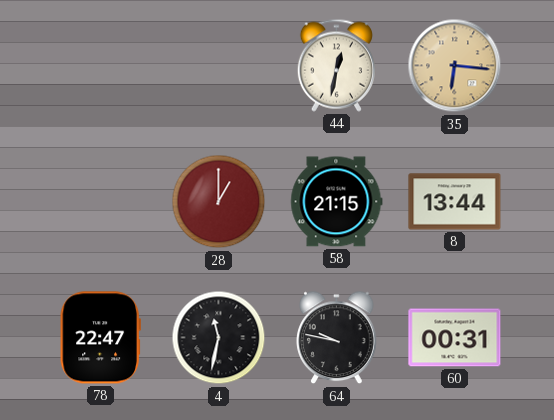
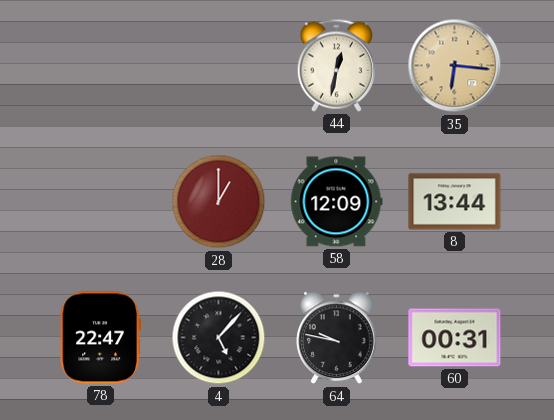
58: 21:15 -> 12:09 (337, 202)
4: 11:32 -> 5:07 (219, 338)
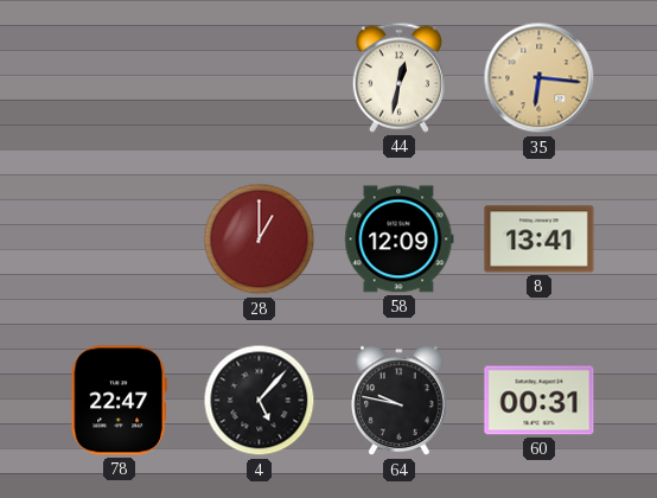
8: 13:44 -> 13:41 (540, 240)
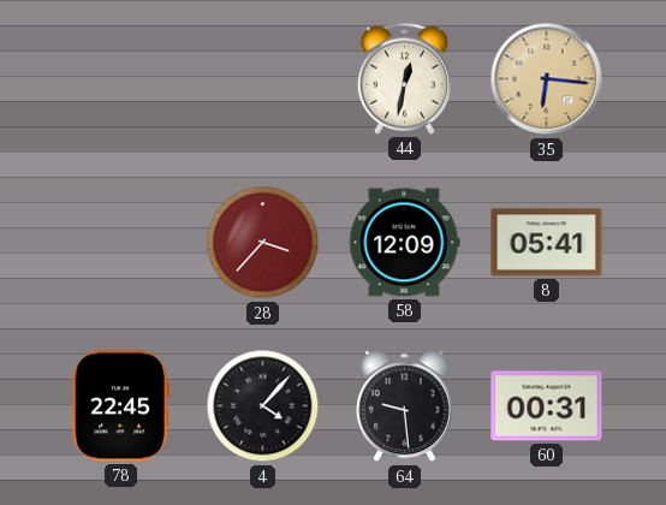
28: 1:00 -> 3:37 (263, 243)
8: 13:41 -> 05:41 (547, 243)
78: 22:47 -> 22:45 (120, 406)
4: 5:07 -> 4:07 (263, 406)
64: 9:47 -> 9:29 (405, 406)
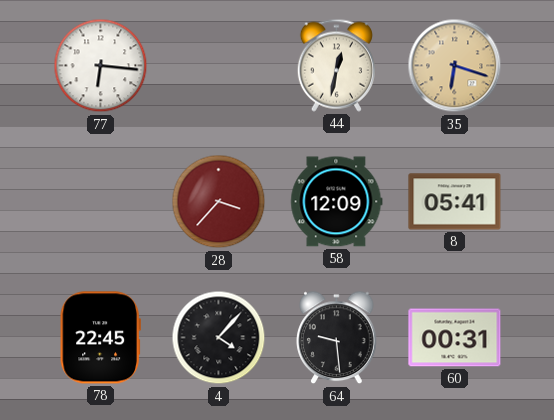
77: none -> 6:16 (101, 66)
35: 6:16 -> 6:18 (455, 66)
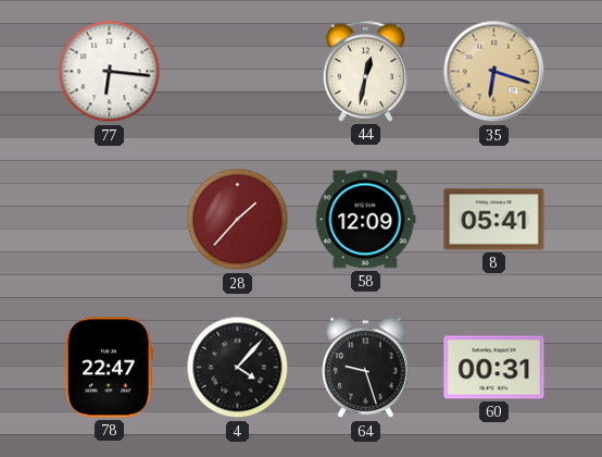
28: 3:37 -> 1:37 (238, 220)
78: 22:45 -> 22:47 (109, 368)
64: 9:29 -> 9:27 (366, 368)
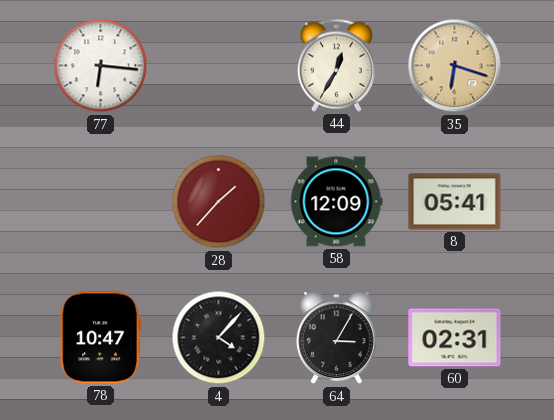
44: 12:32 -> 12:35 (336, 65)
78: 22:47 -> 10:47 (100, 338)
64: 9:27 -> 3:05 (337, 338)
60: 00:31 -> 02:31 (455, 338)
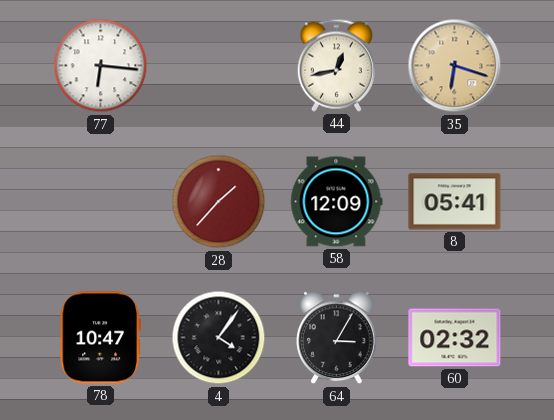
44: 12:35 -> 12:43 (336, 65)
4: 4:07 -> 4:06 (219, 338)
60: 02:31 -> 02:32 (455, 338)
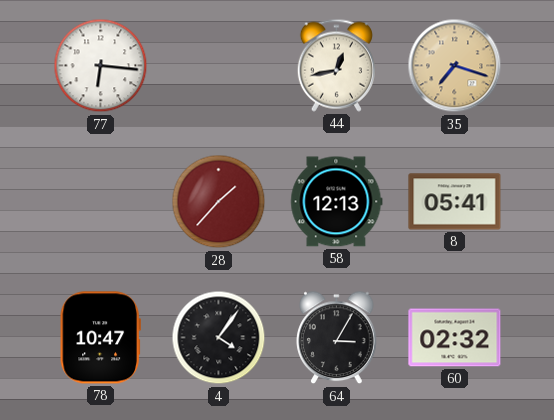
35: 6:18 -> 7:18 (455, 66)
58: 12:09 -> 12:13 (337, 202)
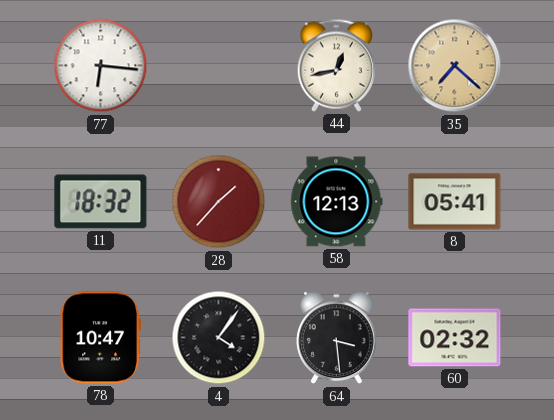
35: 7:18 -> 7:22 (455, 66)
11: none -> 18:32 (101, 202)
64: 3:05 -> 3:29 (337, 338)
